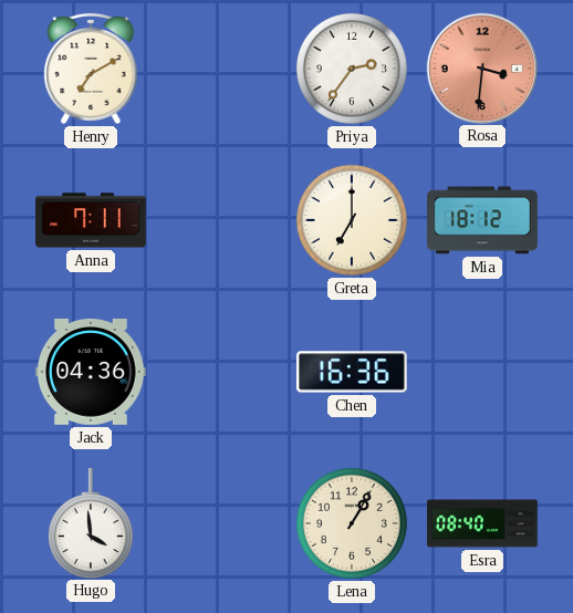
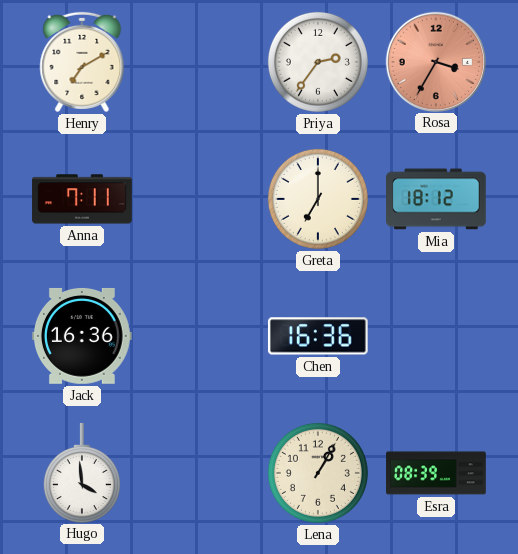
Rosa: 3:31 -> 3:35 (435, 61)
Jack: 04:36 -> 16:36 (83, 336)
Esra: 08:40 -> 08:39 (436, 473)
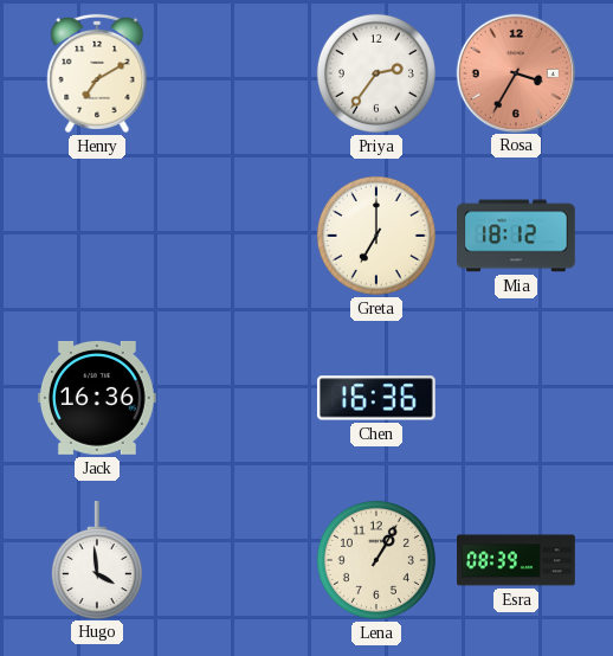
Anna: 7:11 -> none (82, 199)
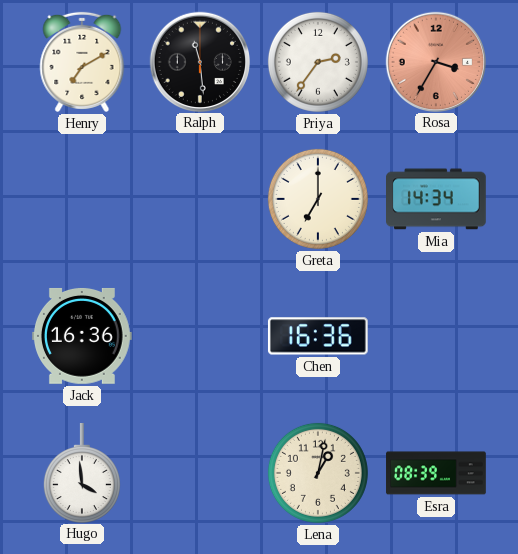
Ralph: none -> 11:29 (199, 61)
Mia: 18:12 -> 14:34 (437, 199)
Lena: 1:05 -> 1:02 (318, 473)
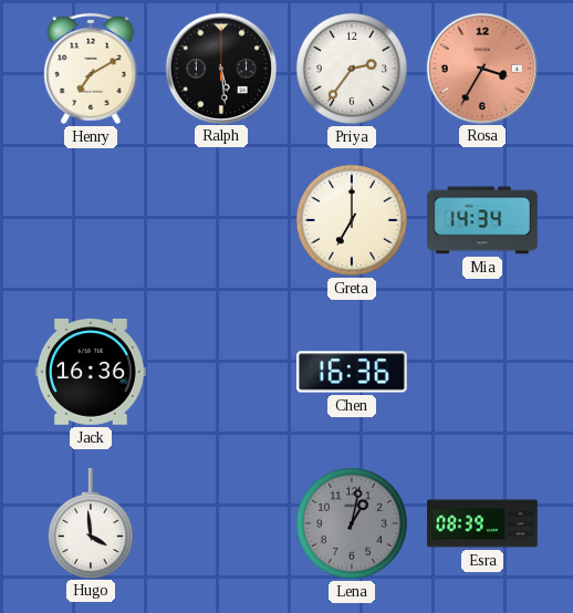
Ralph: 11:29 -> 5:29 (220, 67)
Lena dial: cream -> grey (352, 523)
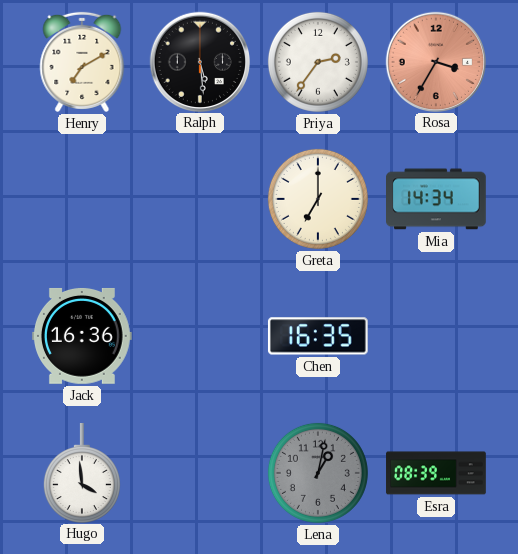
Chen: 16:36 -> 16:35 (318, 336)
